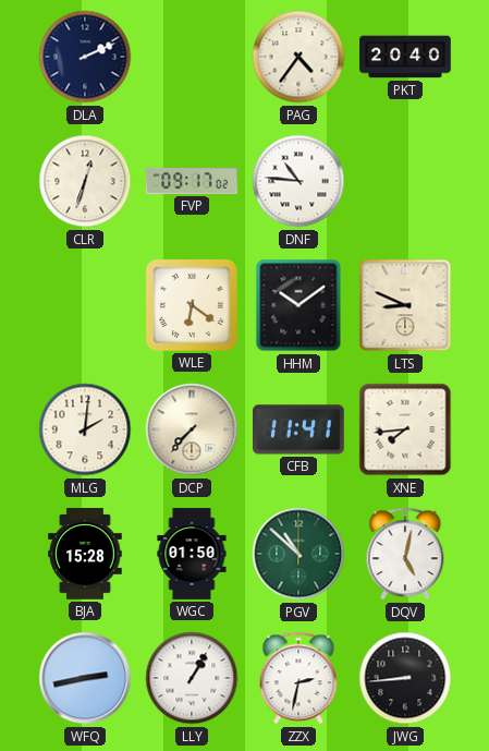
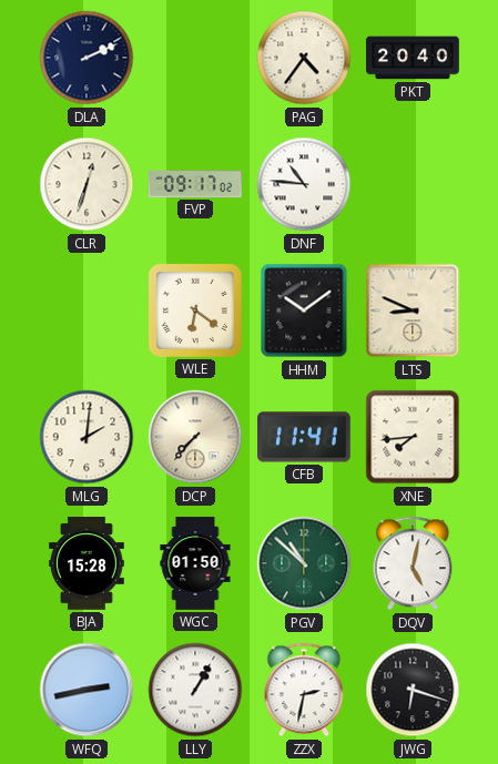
JWG: 8:44 -> 6:18 (413, 690)
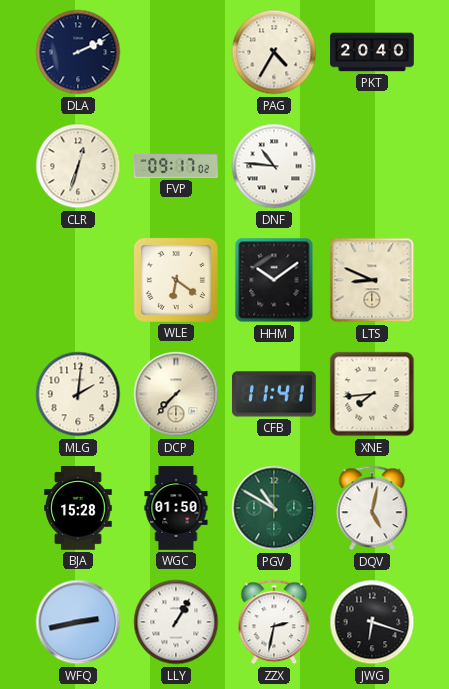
PAG: 4:36 -> 4:35 (274, 52)
PGV: 10:52 -> 10:50 (274, 508)
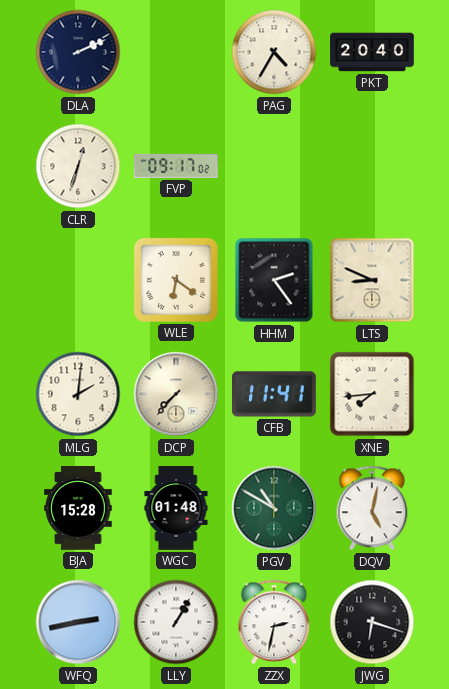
DNF: 10:46 -> none (274, 166)
HHM: 10:09 -> 2:24 (274, 280)
WGC: 01:50 -> 01:48 (176, 508)
